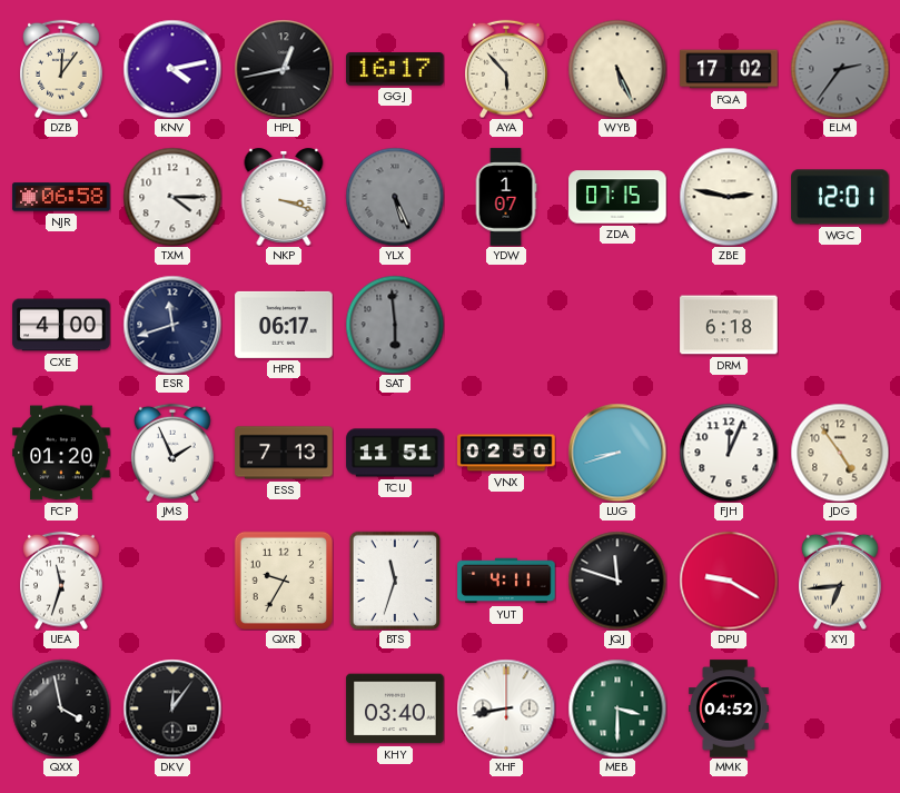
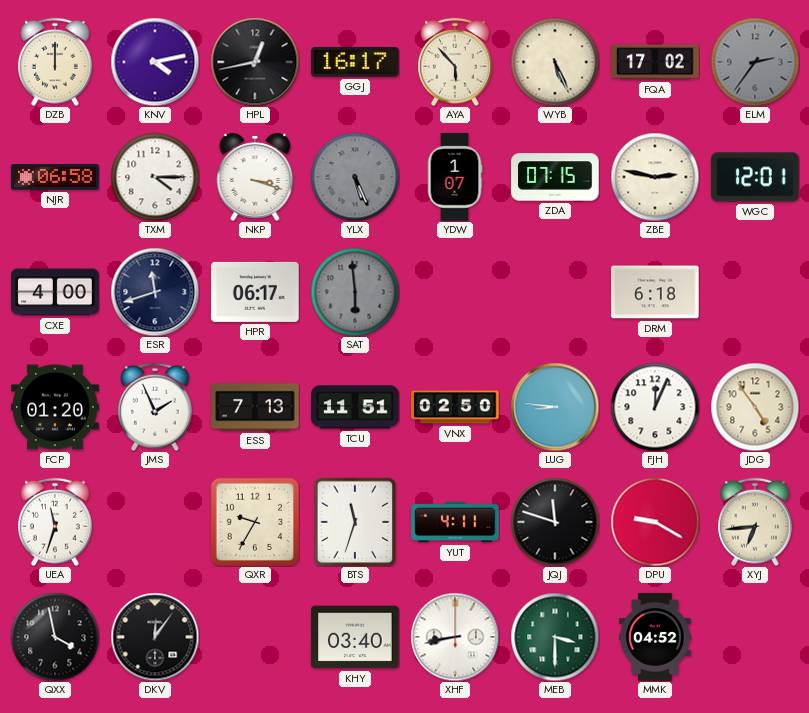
DZB: 12:06 -> 12:00 (56, 62)
LUG: 8:42 -> 8:46 (555, 407)
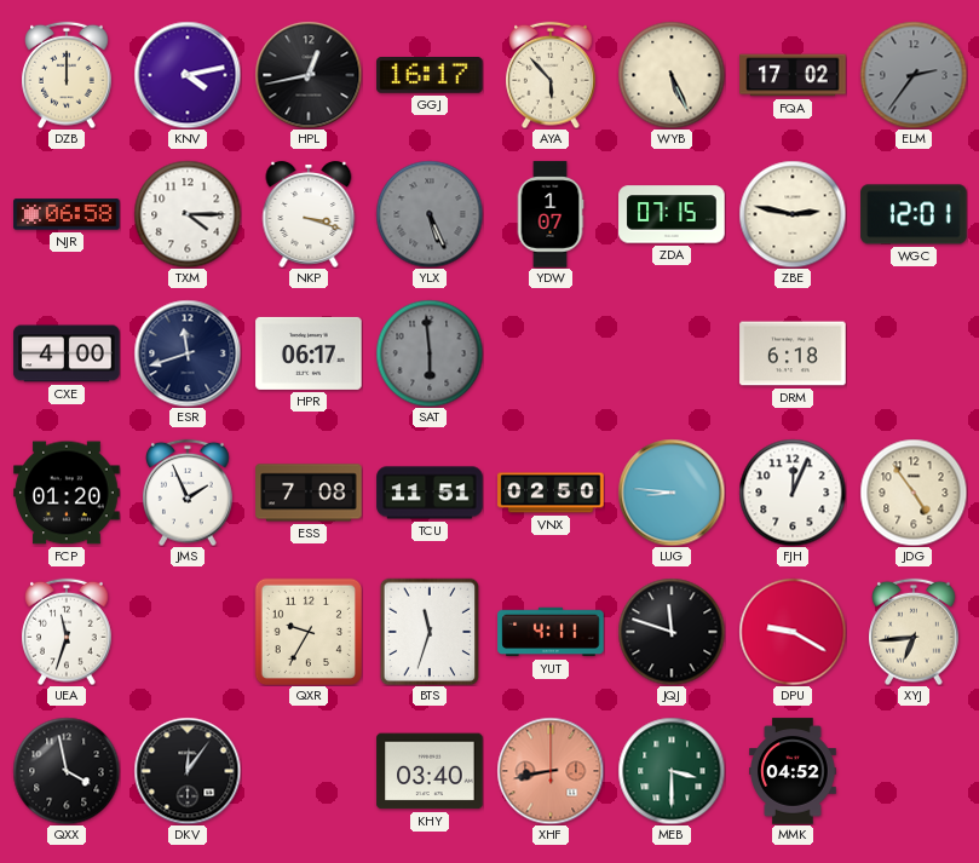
ESS: 7:13 -> 7:08 (309, 493)
XHF dial: white -> salmon (551, 771)
